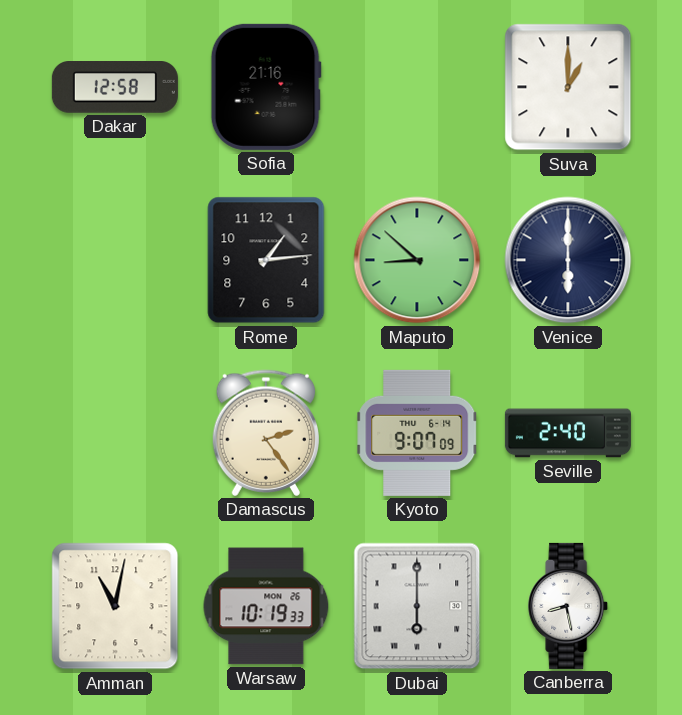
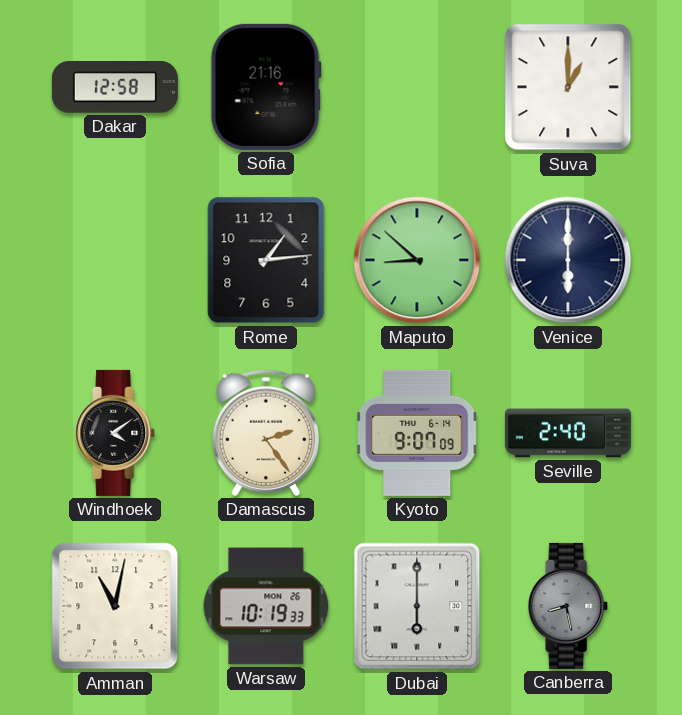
Windhoek: none -> 4:09 (116, 433)
Canberra dial: white -> grey (569, 606)
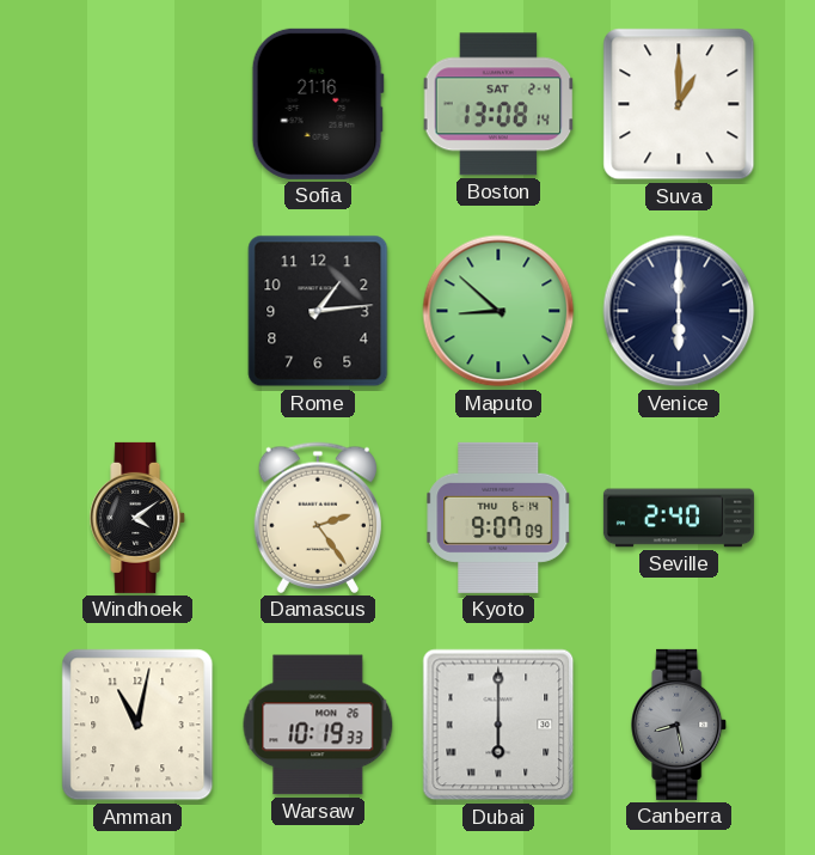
Dakar: 12:58 -> none (115, 87)
Boston: none -> 13:08 (498, 104)
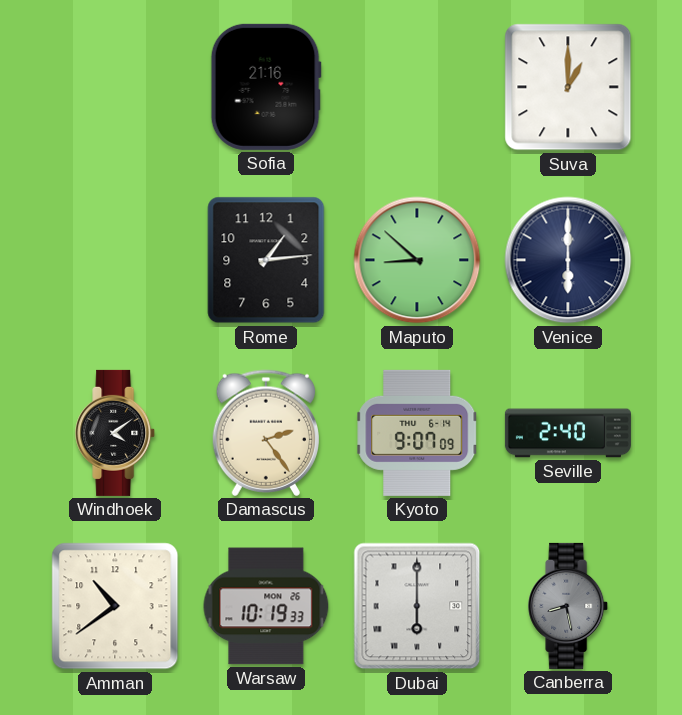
Boston: 13:08 -> none (498, 104)
Amman: 11:02 -> 10:39 (115, 606)
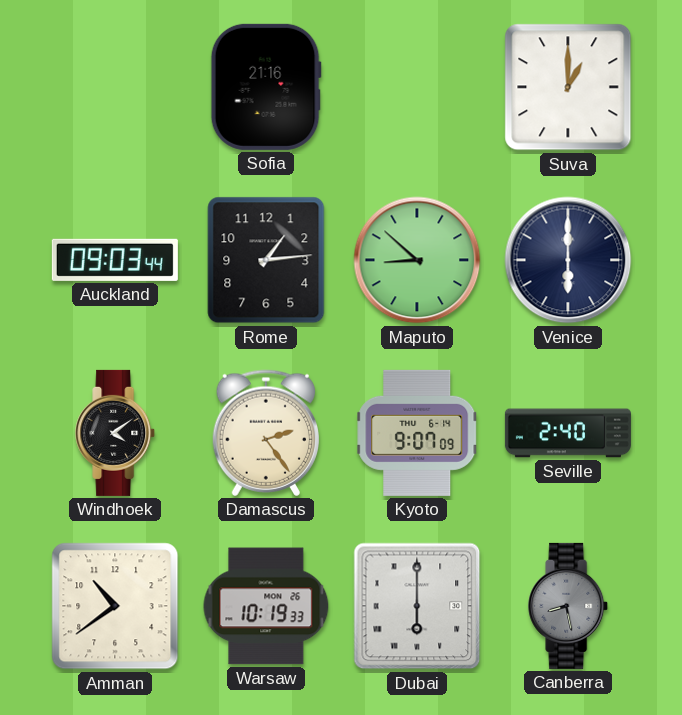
Auckland: none -> 09:03 (115, 260)
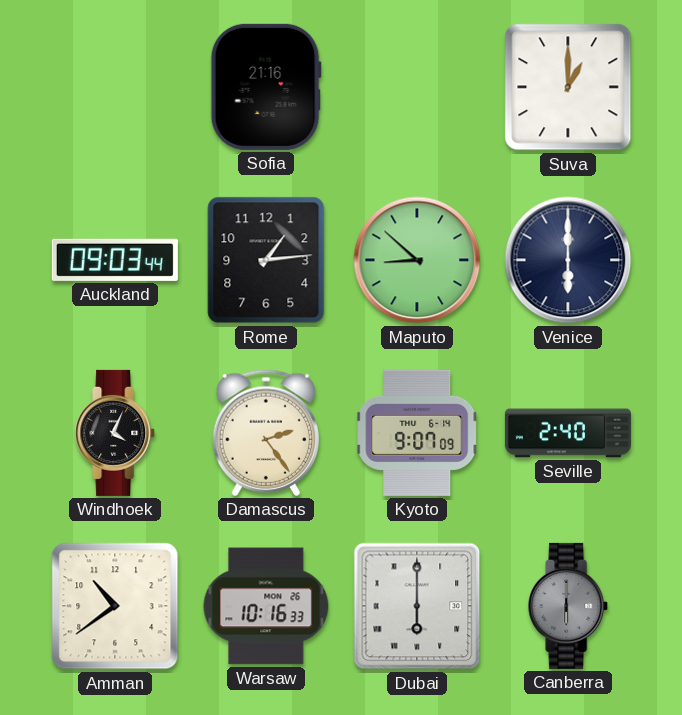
Windhoek: 4:09 -> 4:04 (116, 433)
Warsaw: 10:19 -> 10:16 (266, 606)
Canberra: 8:28 -> 6:00 (569, 606)
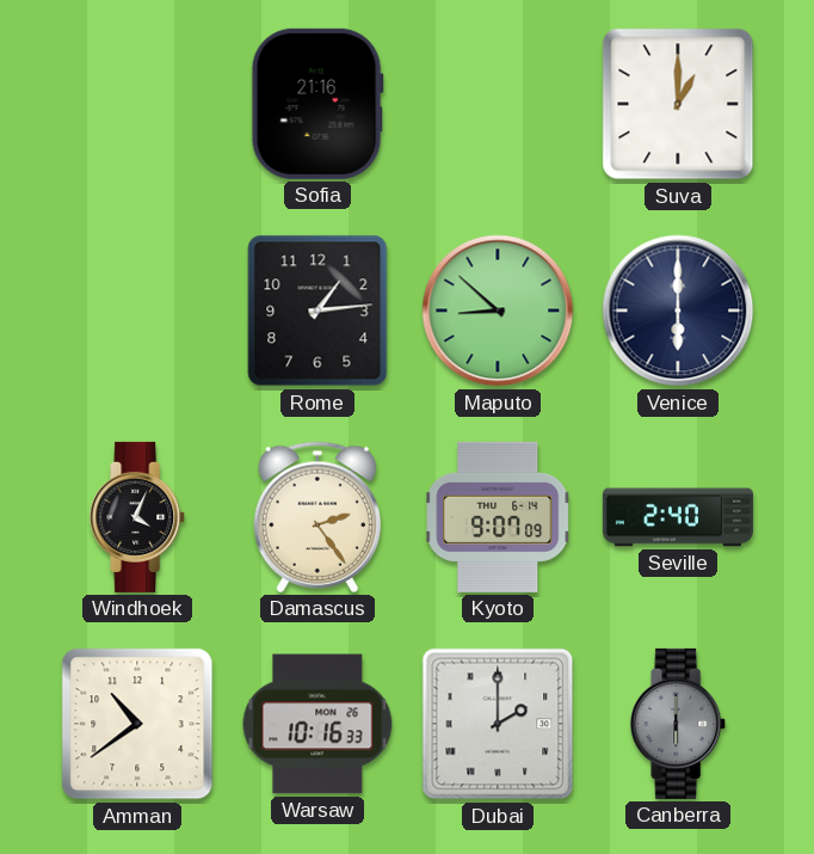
Auckland: 09:03 -> none (115, 260)
Dubai: 6:00 -> 2:00 (498, 724)
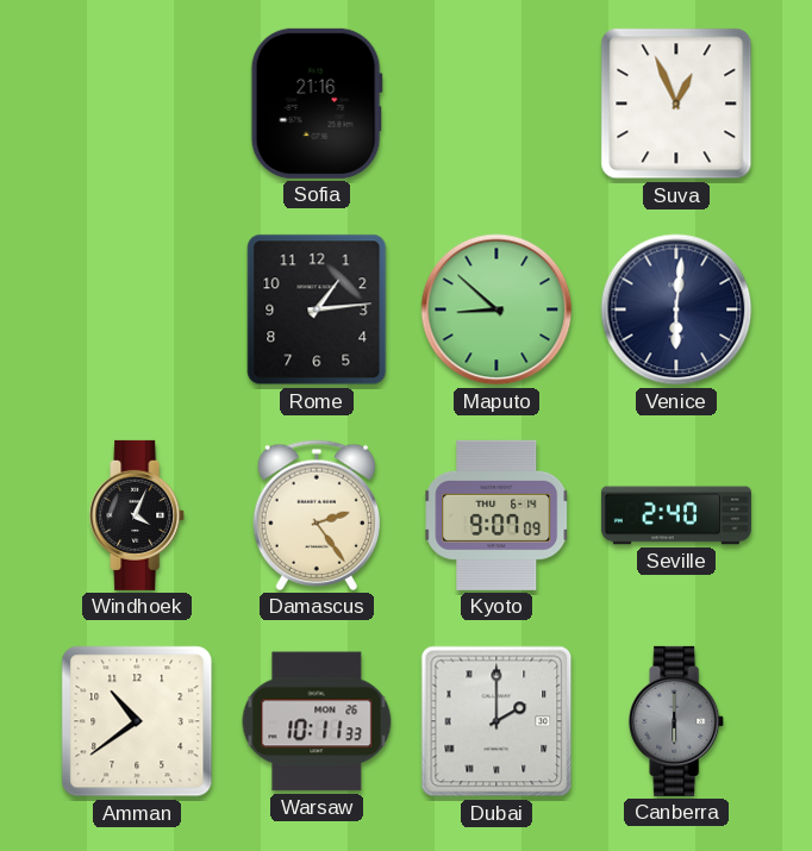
Suva: 1:00 -> 12:56 (676, 104)
Venice: 6:00 -> 6:01 (676, 309)
Warsaw: 10:16 -> 10:11 (317, 721)
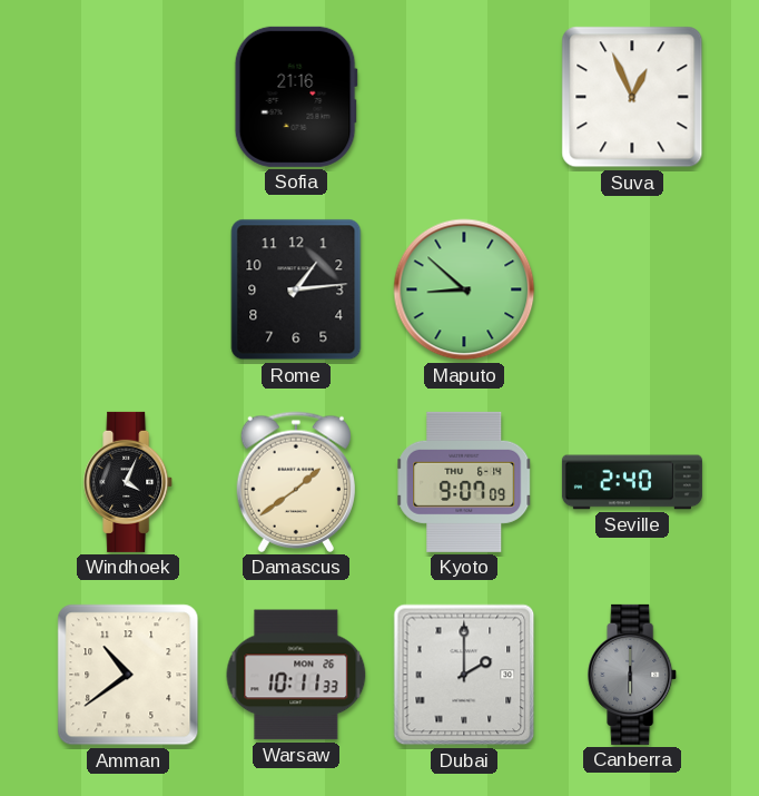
Venice: 6:01 -> none (676, 309)
Damascus: 2:24 -> 1:39 (295, 482)
